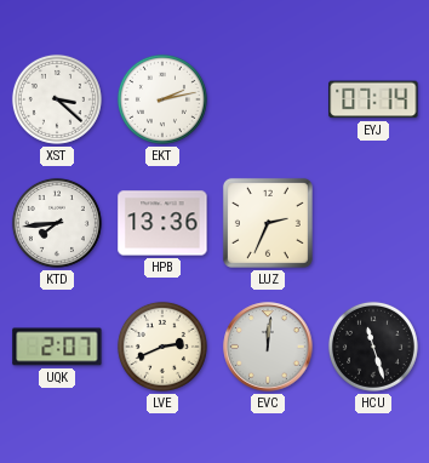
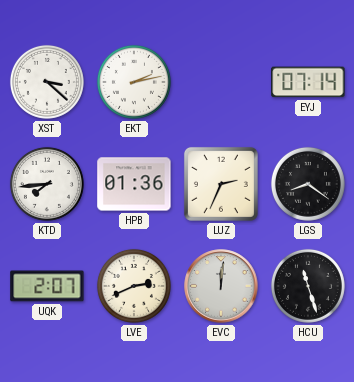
HPB: 13:36 -> 01:36 (134, 184)
LGS: none -> 8:21 (308, 184)
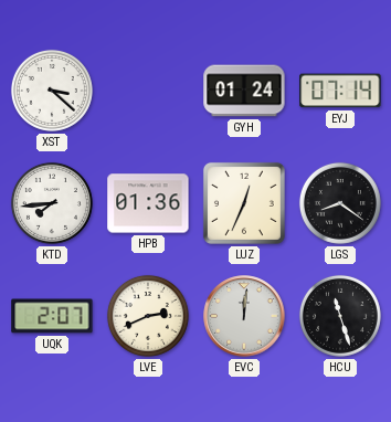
EKT: 2:13 -> none (134, 82)
GYH: none -> 01:24 (244, 91)
LUZ: 2:34 -> 12:34 (244, 203)
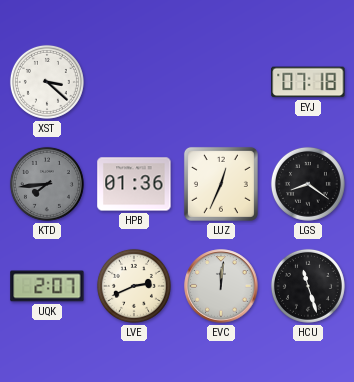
GYH: 01:24 -> none (244, 91)
EYJ: 07:14 -> 07:18 (308, 82)
KTD dial: white -> grey (47, 184)
